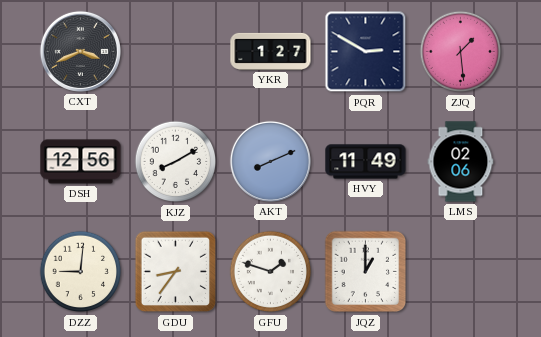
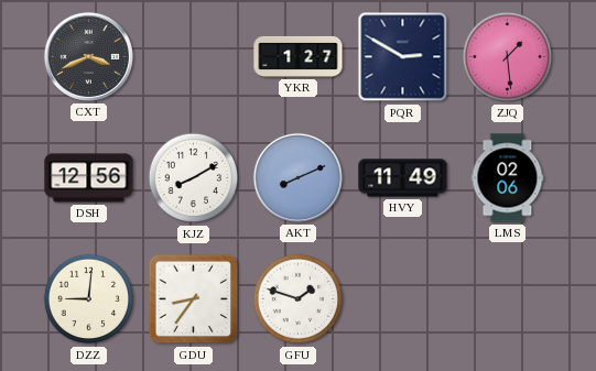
JQZ: 1:00 -> none (366, 272)
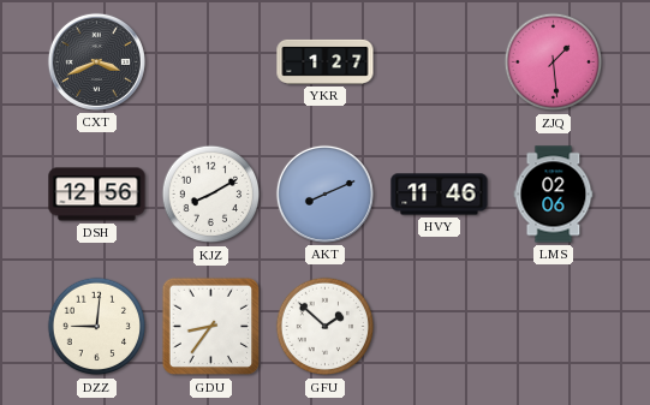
PQR: 2:50 -> none (403, 57)
HVY: 11:49 -> 11:46 (440, 195)
GFU: 1:48 -> 1:52 (326, 327)
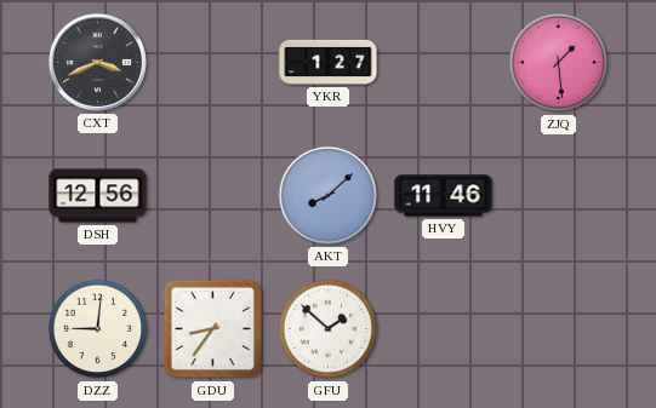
KJZ: 8:10 -> none (211, 195)
AKT: 8:11 -> 8:08 (327, 195)
LMS: 02:06 -> none (554, 195)
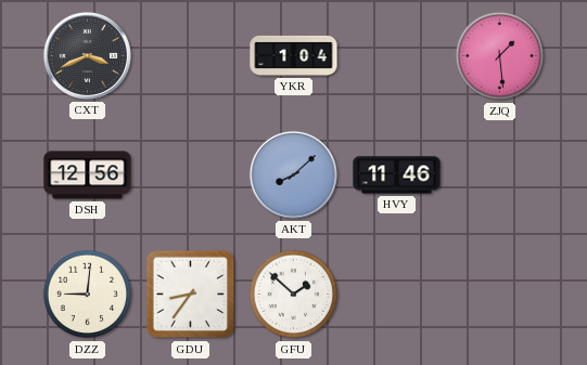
YKR: 1:27 -> 1:04 (294, 55)
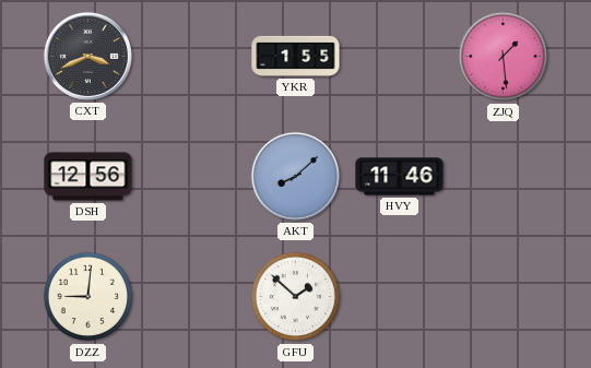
YKR: 1:04 -> 1:55 (296, 56)
GDU: 8:36 -> none (191, 295)
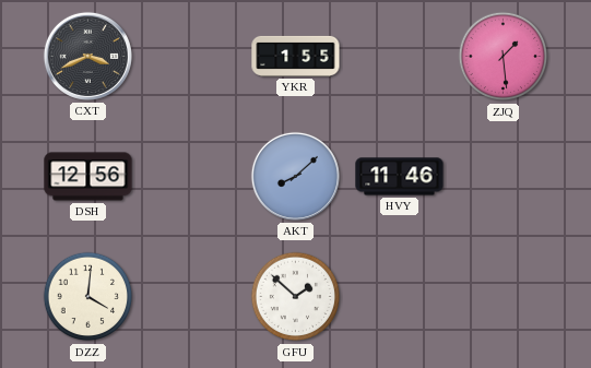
DZZ: 9:01 -> 4:01 (88, 297)
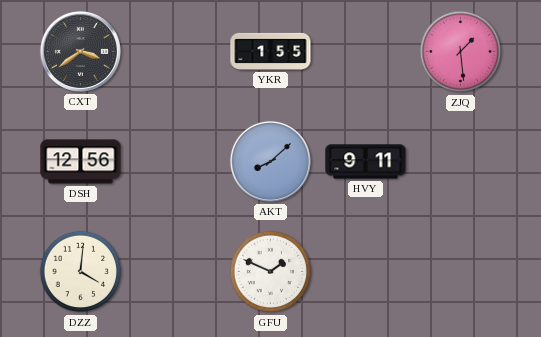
CXT: 3:41 -> 3:39 (80, 51)
HVY: 11:46 -> 9:11 (366, 162)
GFU: 1:52 -> 1:49 (271, 272)
